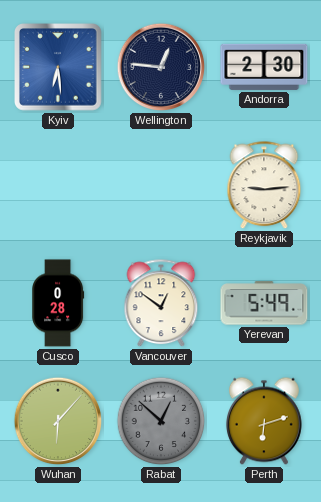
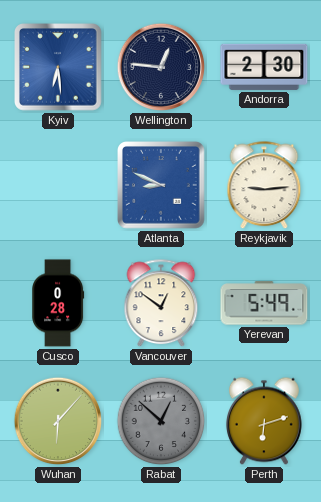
Atlanta: none -> 8:49 (162, 186)
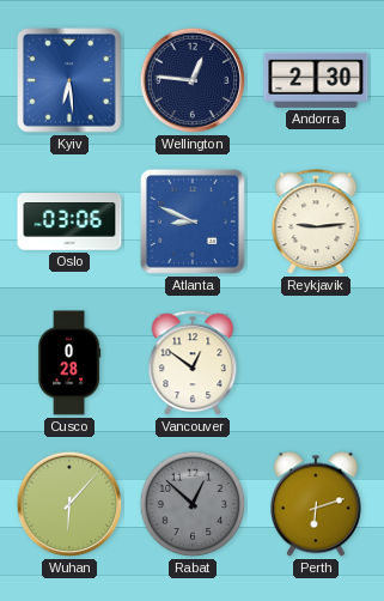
Oslo: none -> 03:06 (69, 221)
Yerevan: 5:49 -> none (264, 303)
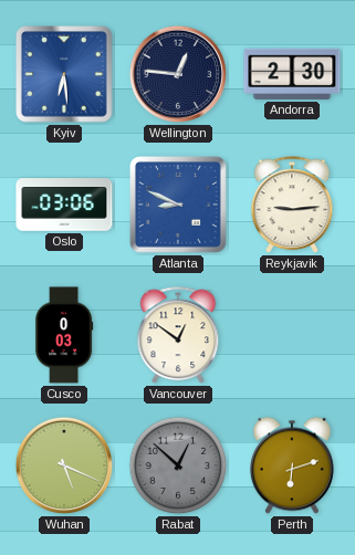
Cusco: 0:28 -> 0:03 (65, 335)
Wuhan: 6:07 -> 5:19 (64, 465)
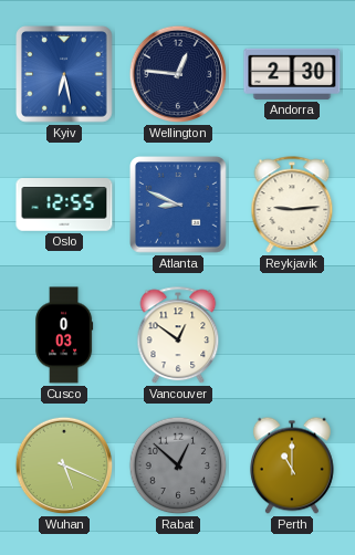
Kyiv: 6:29 -> 6:28 (65, 75)
Oslo: 03:06 -> 12:55 (64, 205)
Perth: 6:12 -> 11:00 (292, 465)
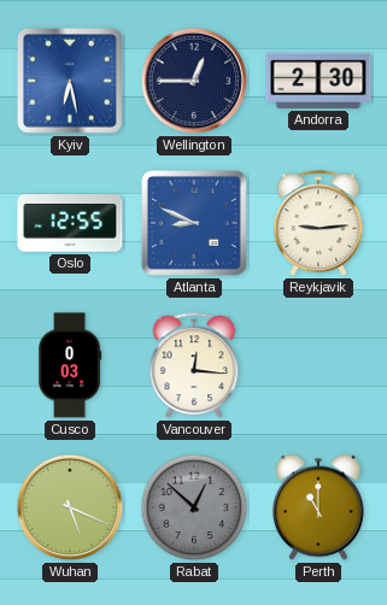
Wellington: 12:46 -> 12:45 (194, 81)
Vancouver: 12:51 -> 12:16 (194, 366)
